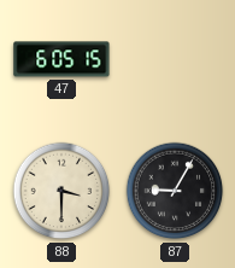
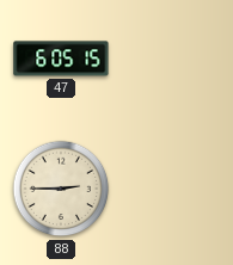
88: 3:30 -> 2:45 (61, 189)
87: 9:05 -> none (175, 191)
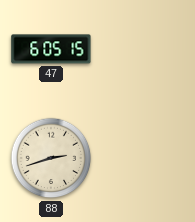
88: 2:45 -> 2:42 (51, 158)
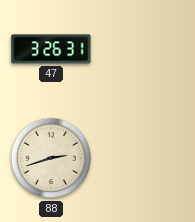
47: 6:05 -> 3:26 (51, 49)
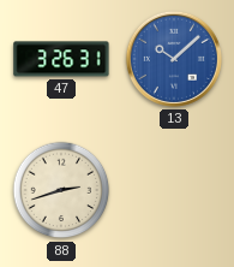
13: none -> 10:08 (174, 59)
